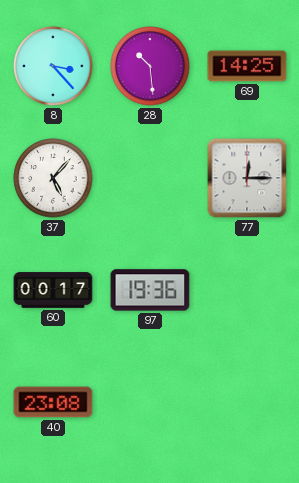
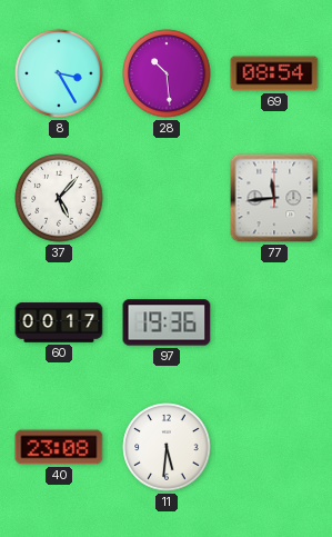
8: 3:23 -> 3:25 (59, 73)
69: 14:25 -> 08:54 (274, 73)
77: 12:15 -> 11:44 (274, 198)
11: none -> 5:31 (167, 447)
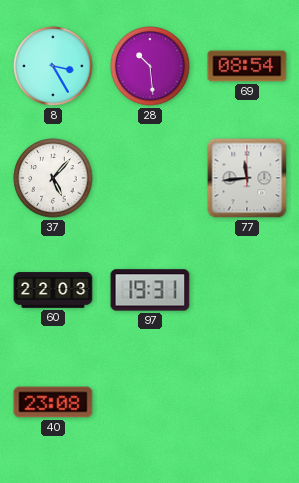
60: 00:17 -> 22:03 (53, 290)
97: 19:36 -> 19:31 (150, 290)
11: 5:31 -> none (167, 447)
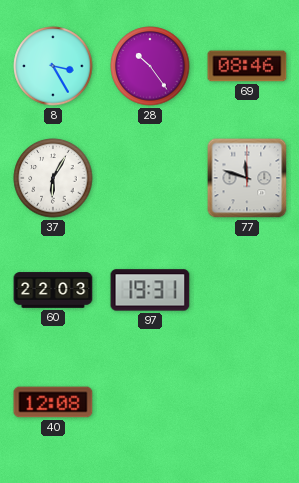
28: 10:29 -> 10:24 (150, 66)
69: 08:54 -> 08:46 (247, 66)
37: 5:07 -> 6:05 (53, 178)
77: 11:44 -> 11:48 (247, 178)
40: 23:08 -> 12:08 (53, 402)
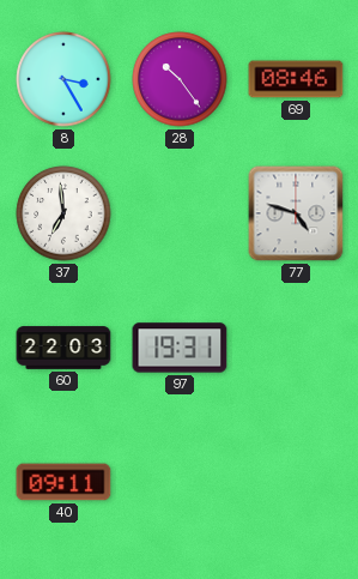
37: 6:05 -> 6:59 (63, 213)
77: 11:48 -> 4:48 (296, 213)
40: 12:08 -> 09:11 (63, 482)
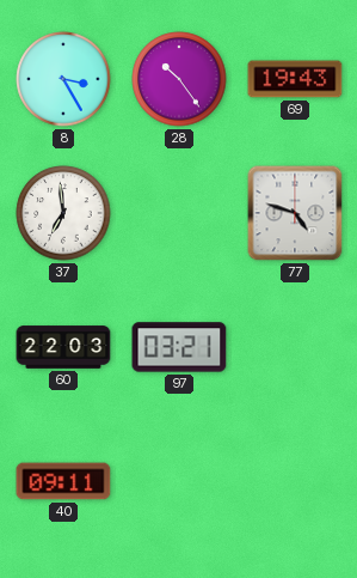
69: 08:46 -> 19:43 (295, 79)
97: 19:31 -> 03:21 (179, 347)
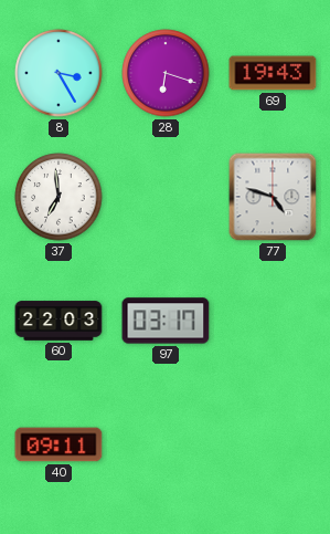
28: 10:24 -> 6:18 (166, 73)
97: 03:21 -> 03:17 (166, 321)
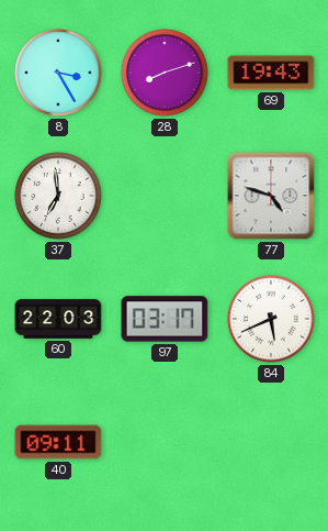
28: 6:18 -> 8:12 (165, 73)
84: none -> 5:41 (271, 319)
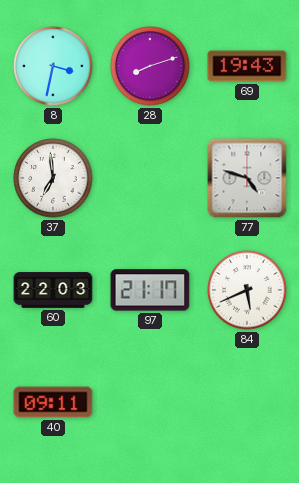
8: 3:25 -> 3:32 (53, 66)
97: 03:17 -> 21:17 (150, 290)
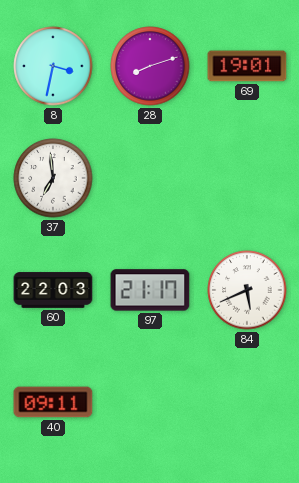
69: 19:43 -> 19:01 (247, 66)
77: 4:48 -> none (247, 178)
